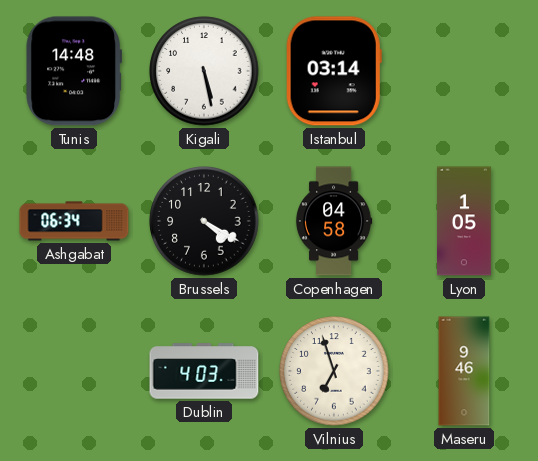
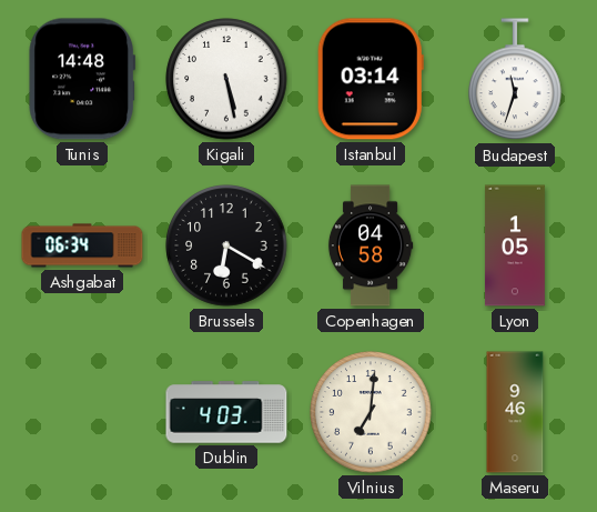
Budapest: none -> 11:33 (515, 80)
Brussels: 4:20 -> 6:20 (226, 245)
Vilnius: 6:57 -> 7:01 (371, 412)
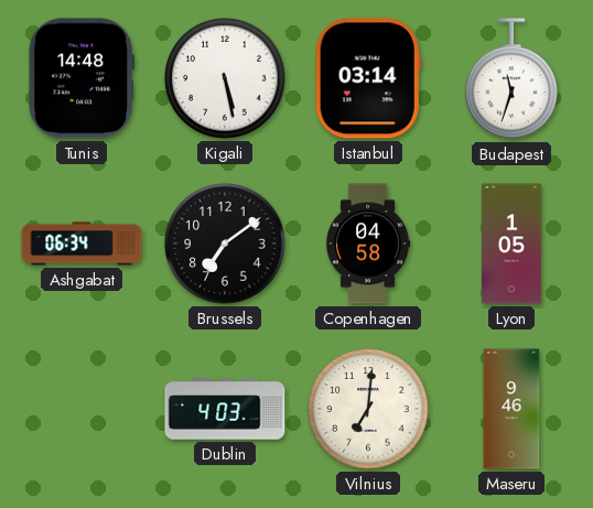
Brussels: 6:20 -> 7:09 (225, 244)
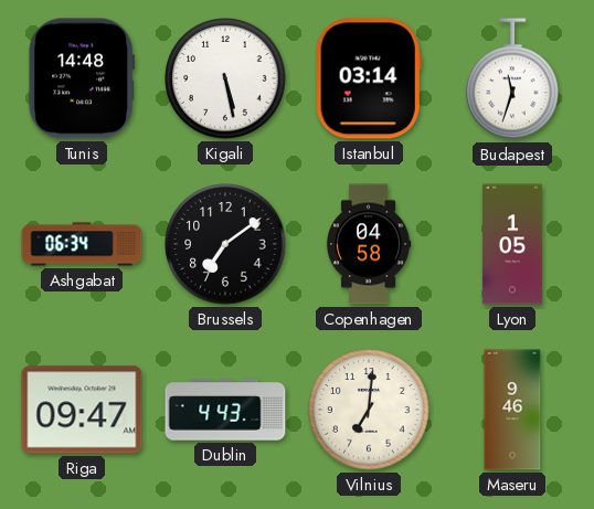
Riga: none -> 09:47 (82, 410)
Dublin: 4:03 -> 4:43 (225, 410)
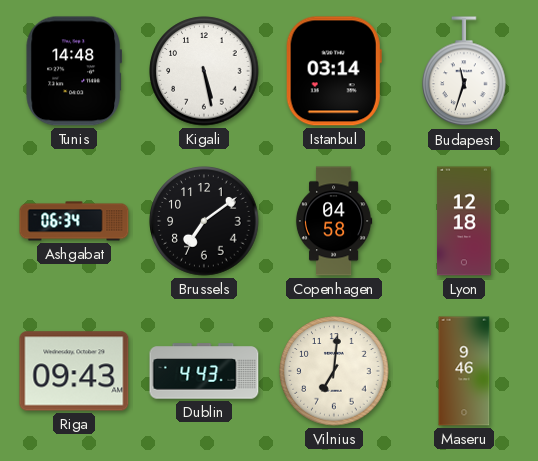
Lyon: 1:05 -> 12:18 (464, 221)
Riga: 09:47 -> 09:43 (74, 371)
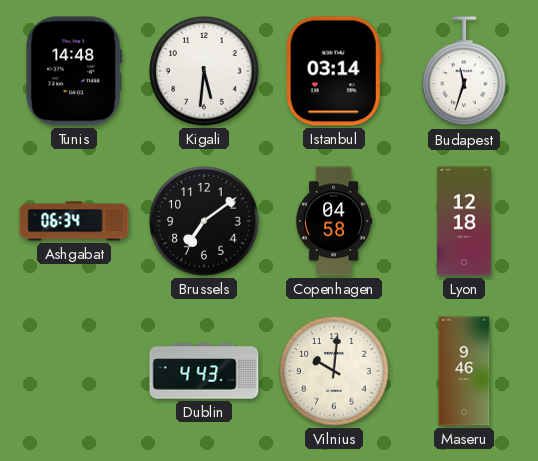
Kigali: 5:28 -> 5:31 (204, 71)
Riga: 09:43 -> none (74, 371)
Vilnius: 7:01 -> 10:01 (334, 371)
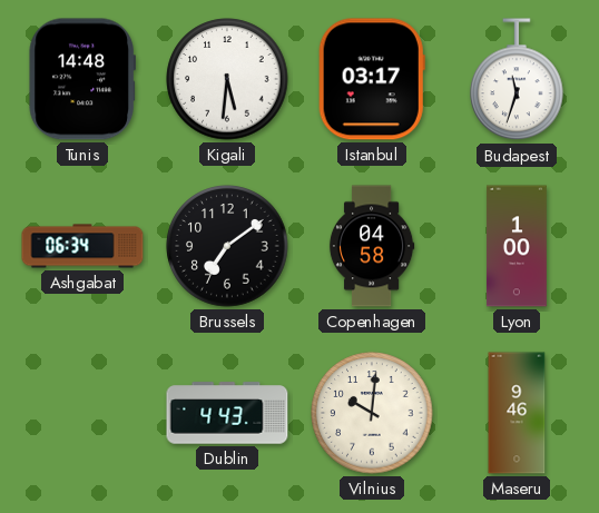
Istanbul: 03:14 -> 03:17 (372, 79)
Lyon: 12:18 -> 1:00 (517, 246)
